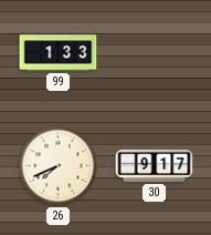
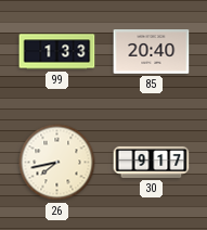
85: none -> 20:40 (152, 52)
26: 7:41 -> 7:43 (57, 163)
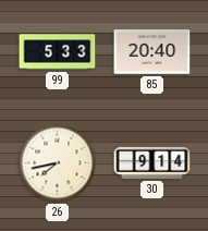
99: 1:33 -> 5:33 (58, 52)
30: 9:17 -> 9:14 (152, 162)
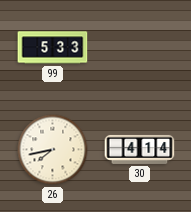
85: 20:40 -> none (152, 52)
30: 9:14 -> 4:14 (140, 149)
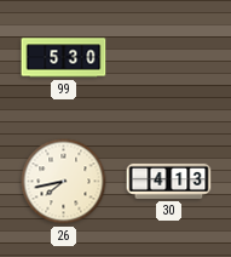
99: 5:33 -> 5:30 (64, 58)
30: 4:14 -> 4:13 (169, 181)
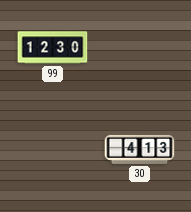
99: 5:30 -> 12:30 (53, 48)
26: 7:43 -> none (64, 182)
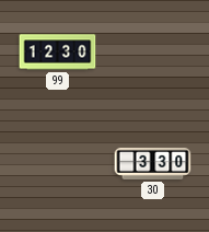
30: 4:13 -> 3:30 (153, 163)
